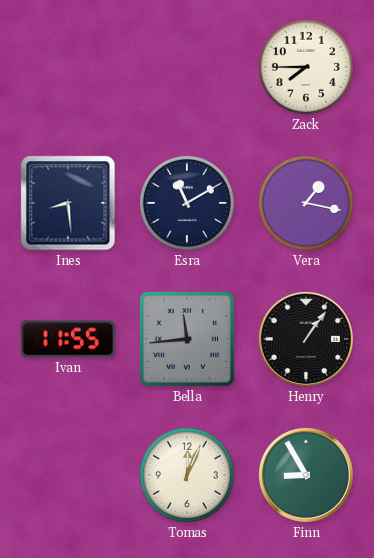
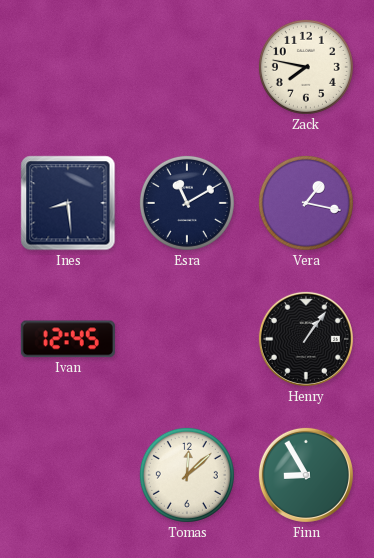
Zack: 7:45 -> 7:47 (306, 67)
Ivan: 11:55 -> 12:45 (68, 339)
Bella: 11:44 -> none (187, 339)
Tomas: 12:04 -> 12:08 (187, 475)
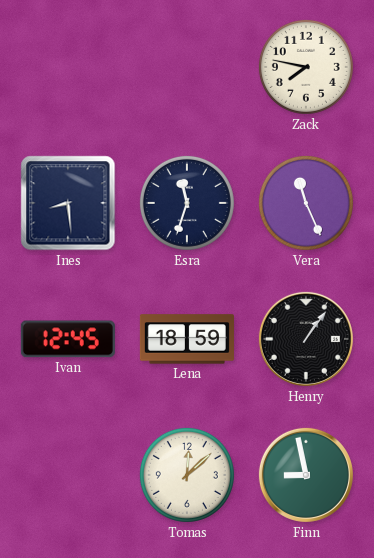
Esra: 11:10 -> 11:33 (187, 203)
Vera: 1:17 -> 11:26 (306, 203)
Lena: none -> 18:59 (187, 339)
Finn: 8:55 -> 8:58 (306, 475)
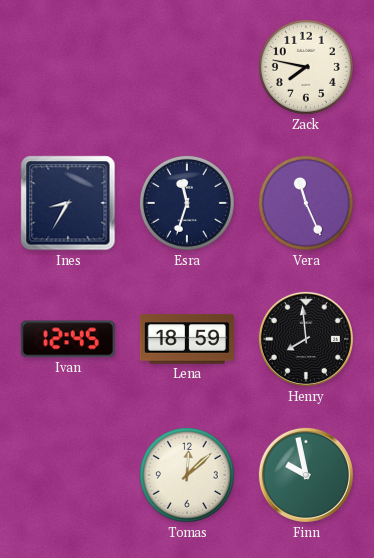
Ines: 8:29 -> 8:35 (68, 203)
Henry: 1:06 -> 7:59 (306, 339)
Finn: 8:58 -> 9:58 (306, 475)
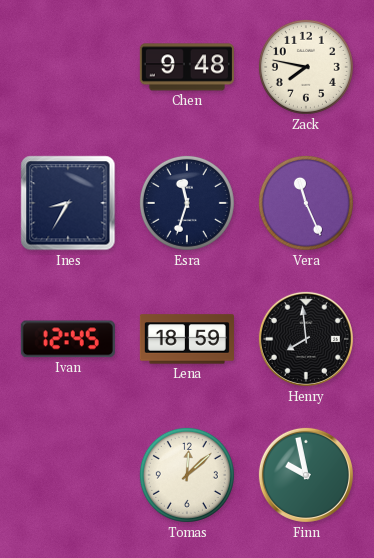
Chen: none -> 9:48 (187, 67)
